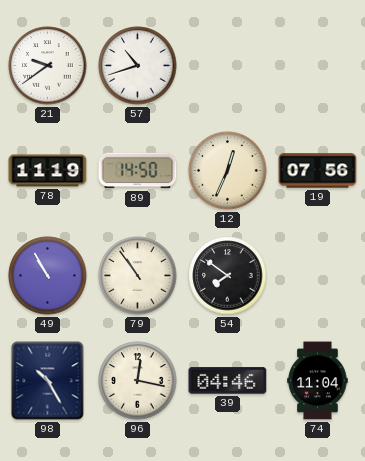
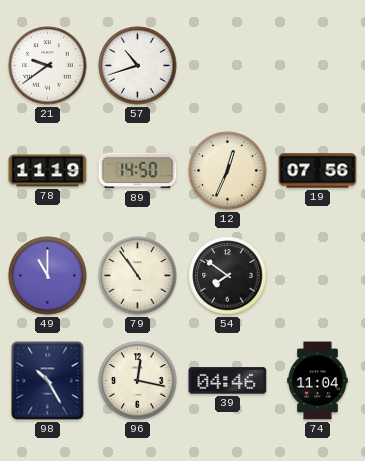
49: 10:55 -> 11:00 (48, 276)
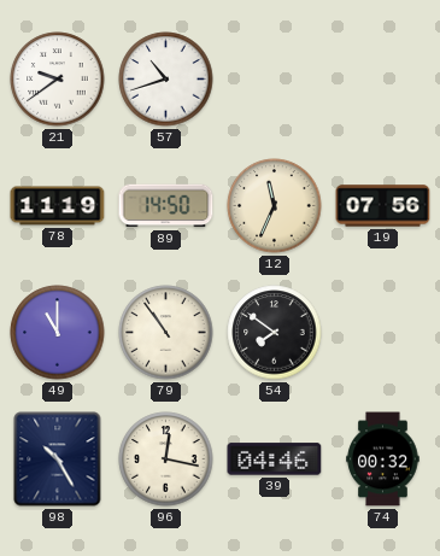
12: 12:34 -> 11:34 (275, 206)
74: 11:04 -> 00:32 (383, 460)
